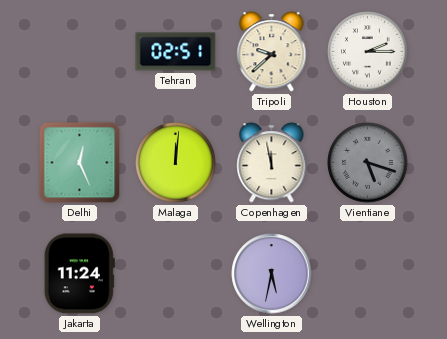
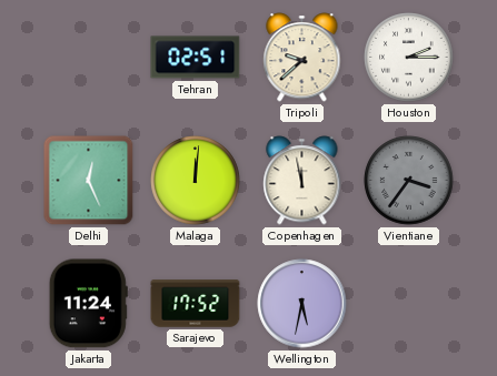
Vientiane: 5:18 -> 3:36 (409, 181)
Sarajevo: none -> 17:52 (196, 304)
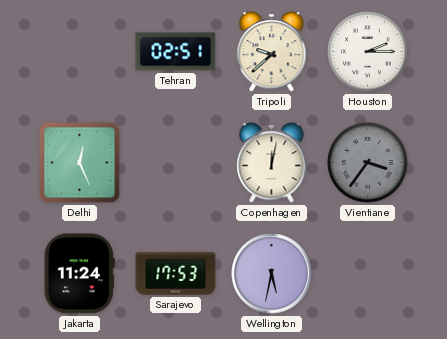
Malaga: 12:01 -> none (196, 181)
Copenhagen: 11:58 -> 12:02 (272, 163)
Sarajevo: 17:52 -> 17:53 (176, 274)
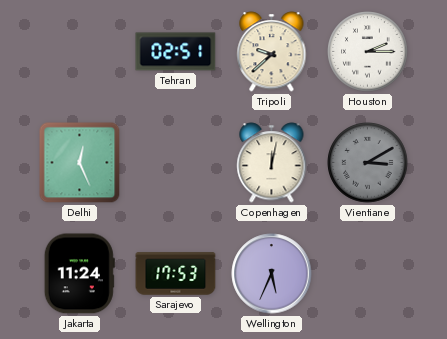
Vientiane: 3:36 -> 3:10 (368, 163)
Wellington: 5:32 -> 5:34 (272, 274)
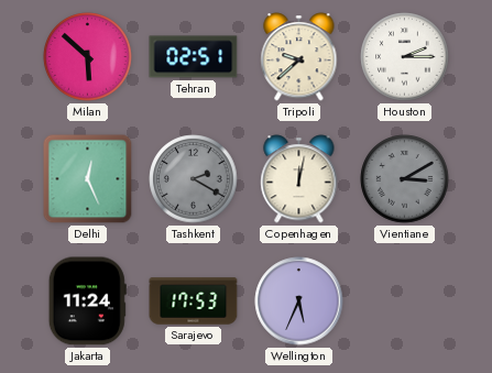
Milan: none -> 5:52 (88, 57)
Tashkent: none -> 2:20 (194, 179)
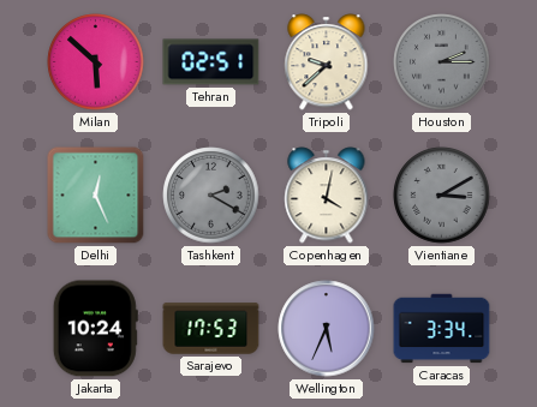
Houston dial: white -> grey (442, 62)
Copenhagen: 12:02 -> 4:02 (327, 196)
Jakarta: 11:24 -> 10:24 (95, 329)
Caracas: none -> 3:34 (442, 329)
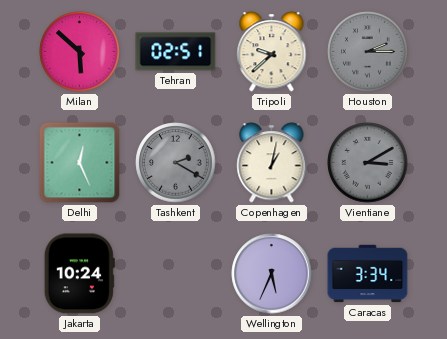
Copenhagen: 4:02 -> 1:02 (272, 163)
Sarajevo: 17:53 -> none (211, 329)
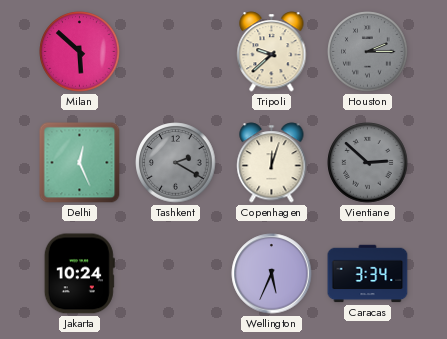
Tehran: 02:51 -> none (176, 52)
Copenhagen: 1:02 -> 12:03 (272, 163)
Vientiane: 3:10 -> 2:52 (368, 163)
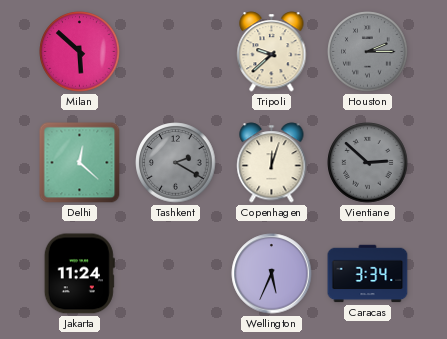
Delhi: 12:26 -> 12:22 (80, 163)
Jakarta: 10:24 -> 11:24 (79, 274)
